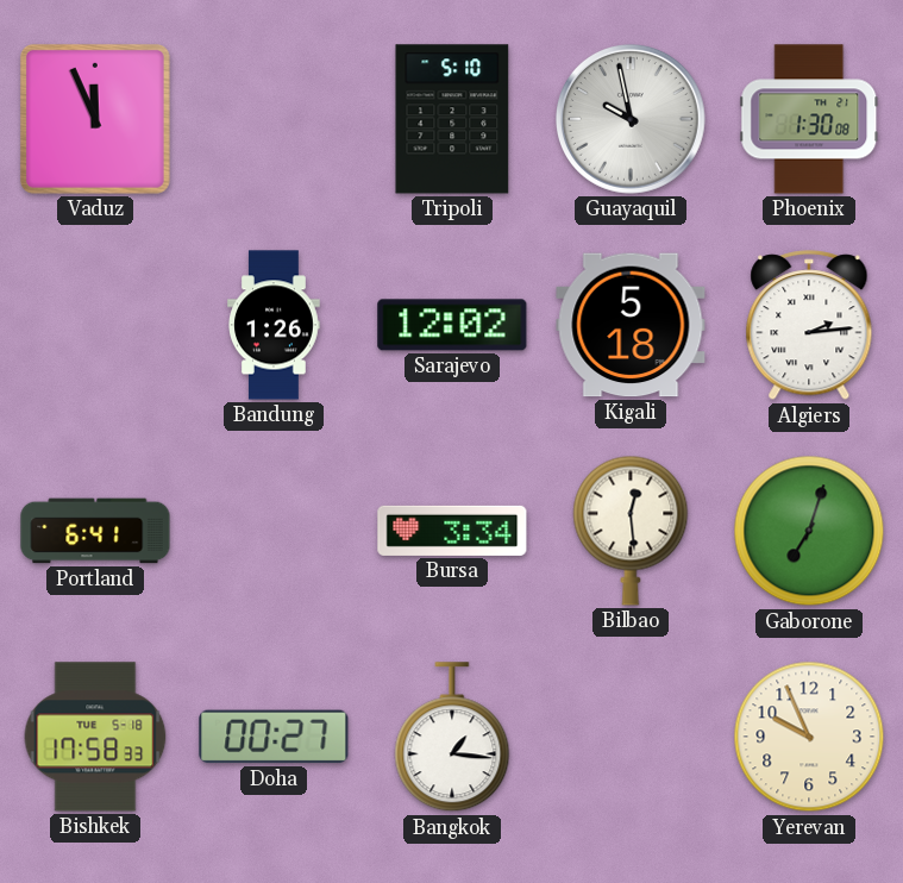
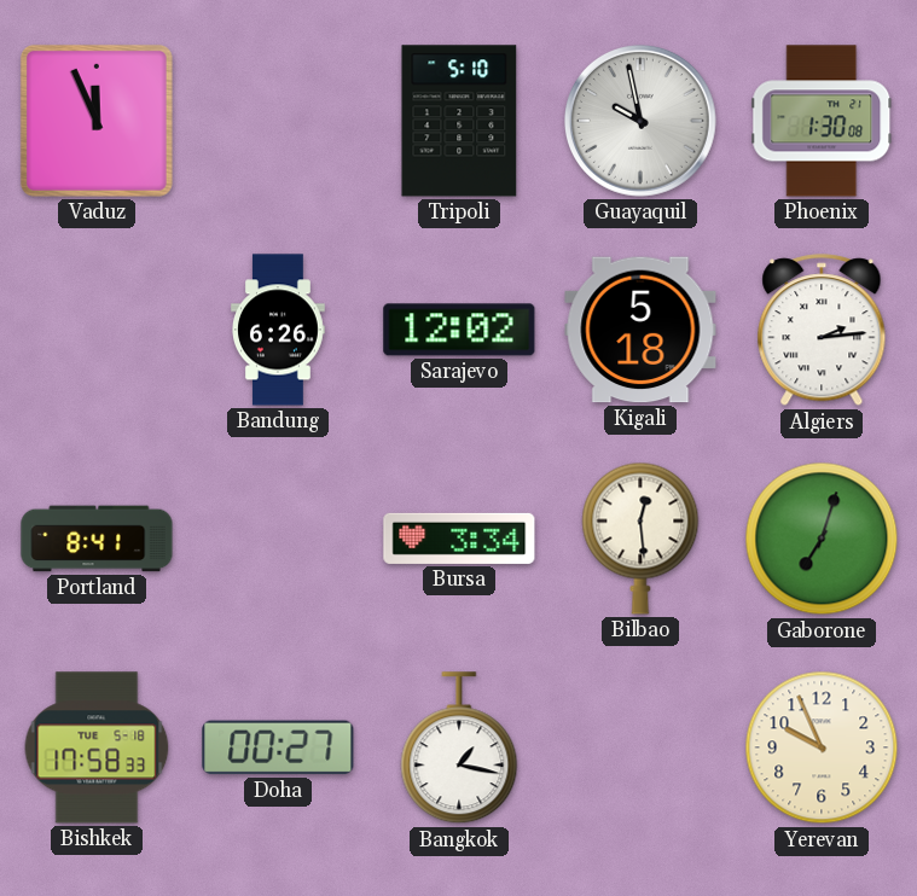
Bandung: 1:26 -> 6:26 (279, 330)
Portland: 6:41 -> 8:41 (97, 539)
Bangkok: 1:16 -> 1:17 (459, 749)
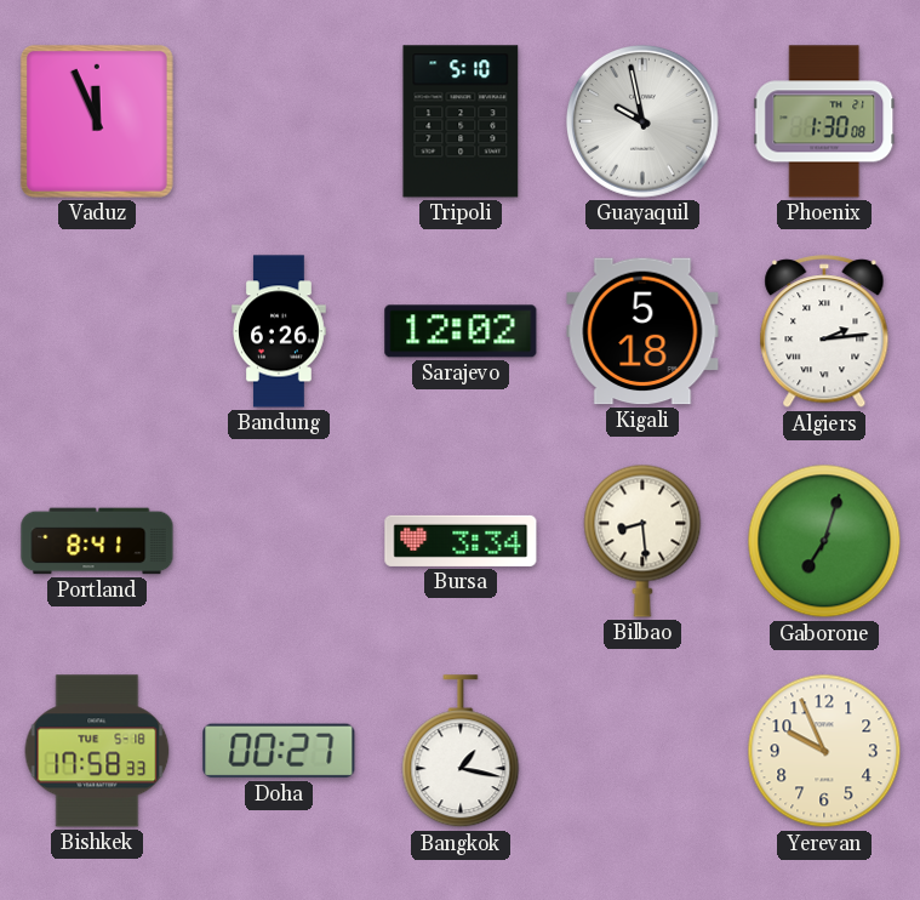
Bilbao: 12:29 -> 8:29 (642, 541)
